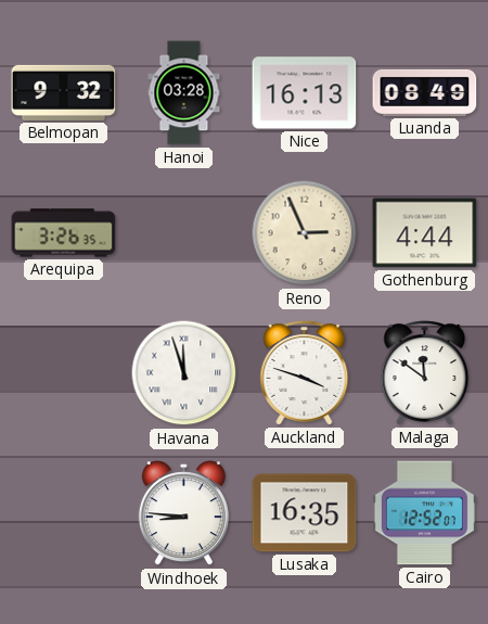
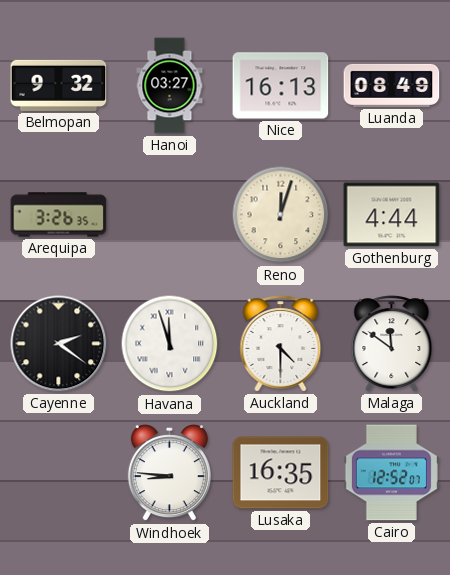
Hanoi: 03:28 -> 03:27 (170, 86)
Reno: 2:56 -> 12:03 (281, 215)
Cayenne: none -> 2:21 (59, 344)
Auckland: 3:48 -> 4:30 (281, 344)
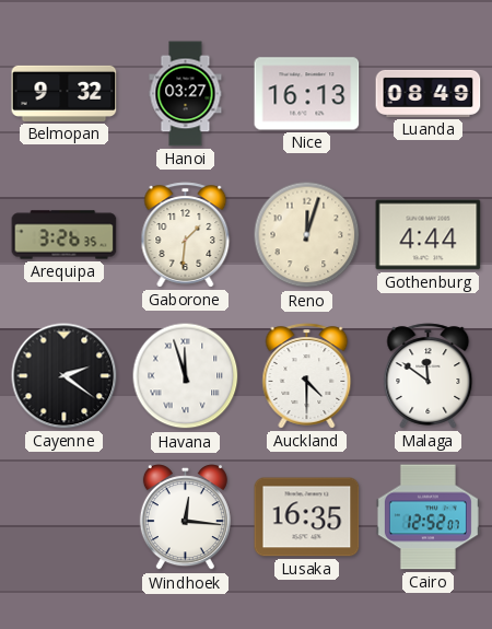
Gaborone: none -> 1:31 (186, 235)
Windhoek: 8:46 -> 12:16 (185, 517)
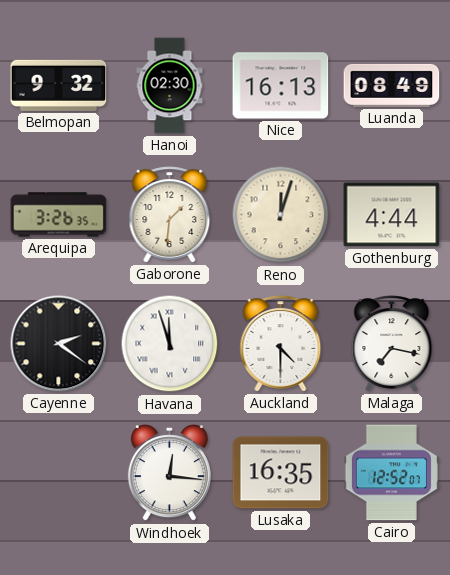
Hanoi: 03:27 -> 02:30 (170, 86)
Malaga: 11:51 -> 7:17 (392, 344)
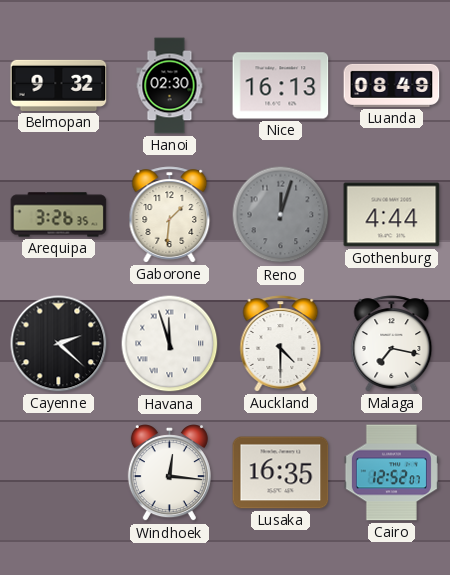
Reno dial: cream -> grey (281, 215)
Cayenne: 2:21 -> 2:22 (59, 344)
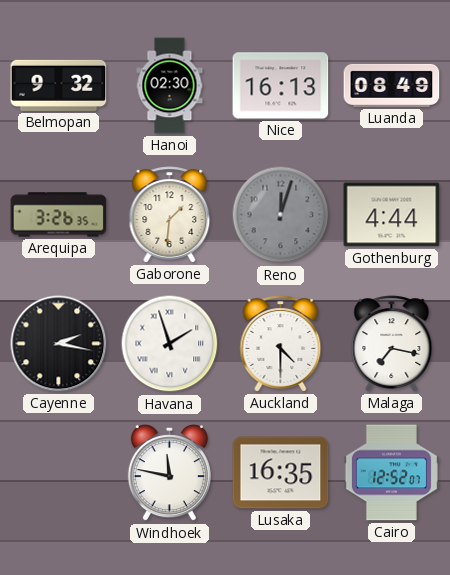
Cayenne: 2:22 -> 2:17 (59, 344)
Havana: 11:57 -> 1:57 (170, 344)
Windhoek: 12:16 -> 11:47 (169, 473)
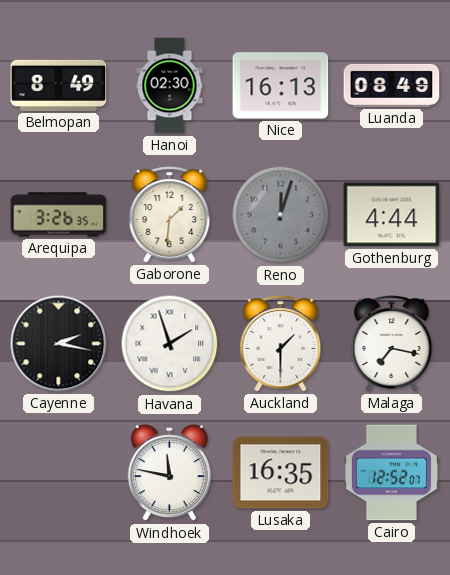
Belmopan: 9:32 -> 8:49 (59, 85)
Auckland: 4:30 -> 1:30 (281, 344)
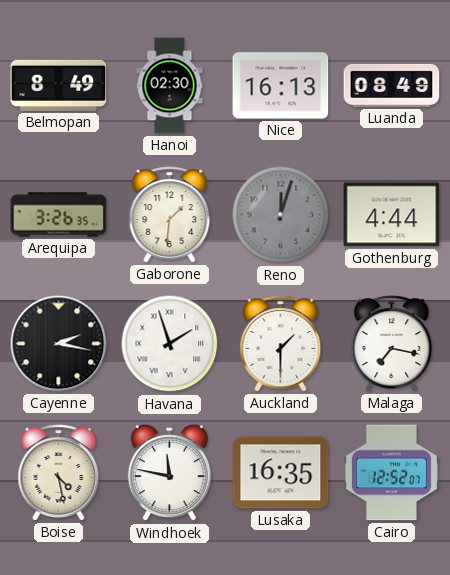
Boise: none -> 4:28 (59, 473)
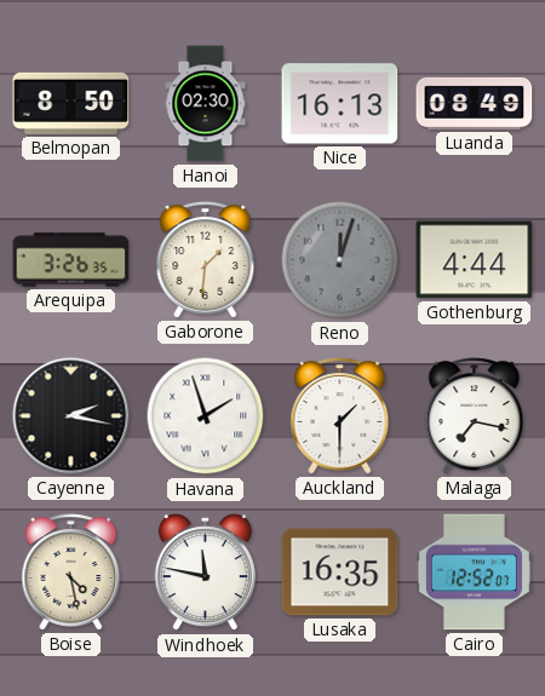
Belmopan: 8:49 -> 8:50 (71, 103)
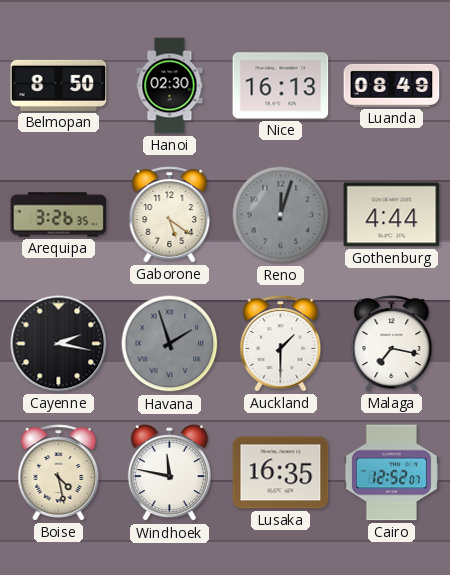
Gaborone: 1:31 -> 5:21 (170, 215)
Havana dial: white -> grey (170, 344)
